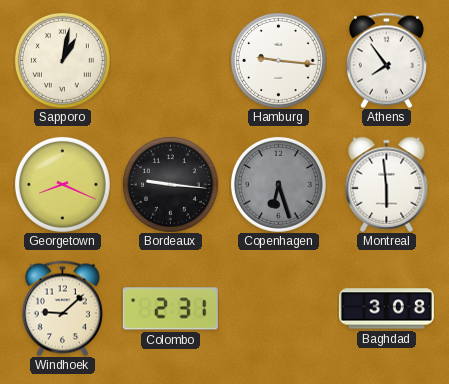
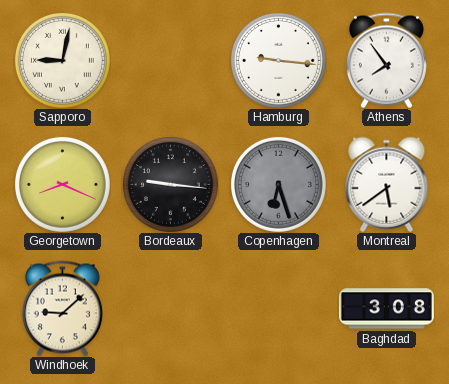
Sapporo: 1:02 -> 9:02 (62, 60)
Montreal: 5:59 -> 5:39 (387, 184)
Colombo: 2:31 -> none (170, 309)
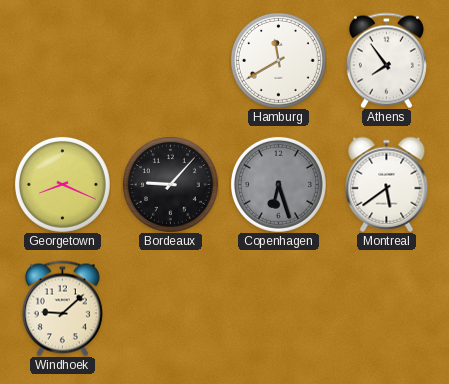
Sapporo: 9:02 -> none (62, 60)
Hamburg: 9:16 -> 11:40 (278, 60)
Bordeaux: 9:16 -> 9:07 (170, 184)
Baghdad: 3:08 -> none (386, 309)
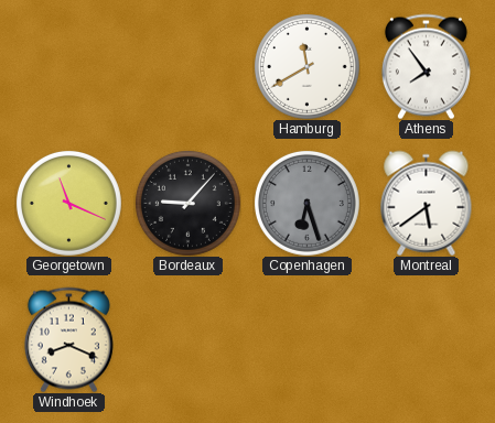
Georgetown: 8:19 -> 11:19 (68, 203)
Windhoek: 9:08 -> 8:19 (68, 339)
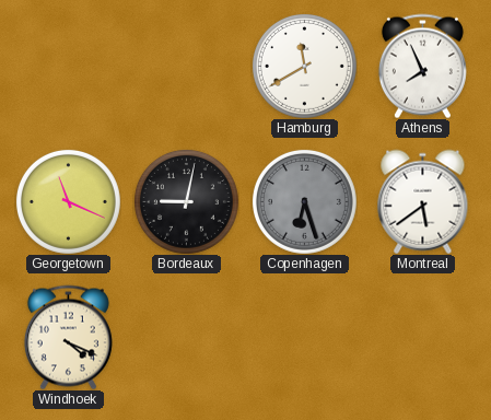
Athens: 7:54 -> 7:56 (422, 66)
Bordeaux: 9:07 -> 9:02 (186, 201)
Windhoek: 8:19 -> 4:19 (68, 337)
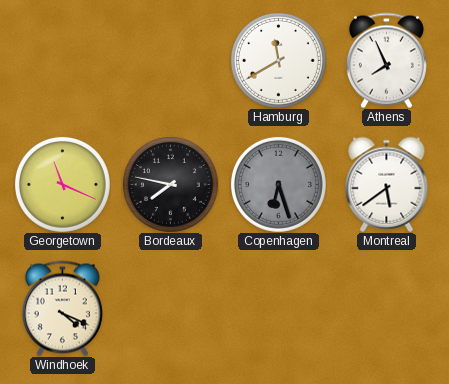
Bordeaux: 9:02 -> 7:47 (170, 184)
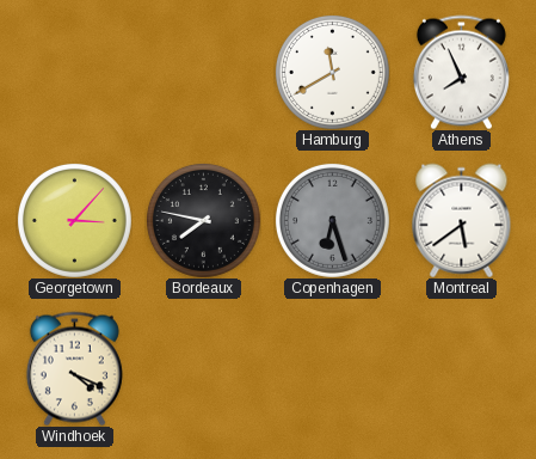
Georgetown: 11:19 -> 3:07 (74, 220)
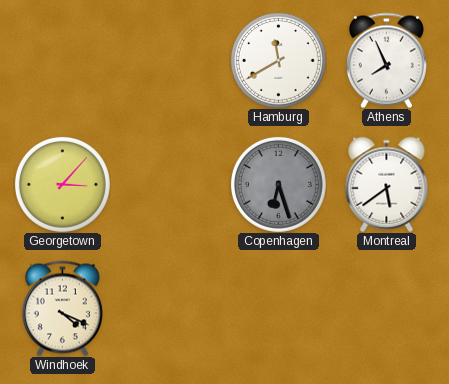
Bordeaux: 7:47 -> none (203, 220)
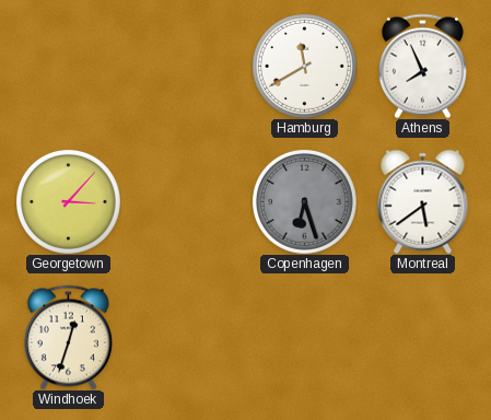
Windhoek: 4:19 -> 12:33 (68, 337)
